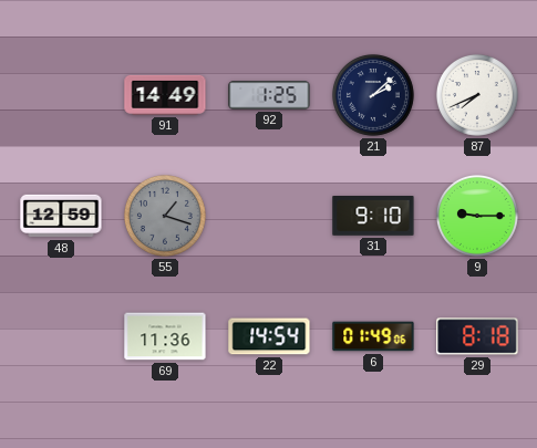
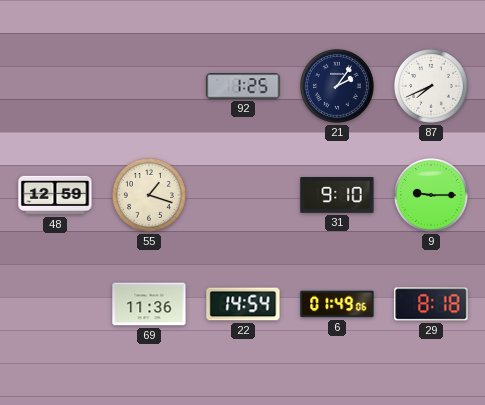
91: 14:49 -> none (165, 95)
21: 2:08 -> 2:06 (337, 86)
55 dial: grey -> cream (149, 195)
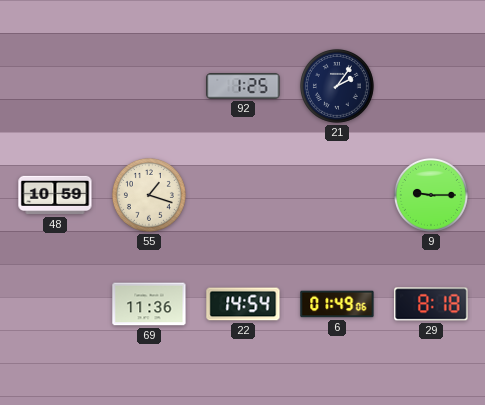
87: 7:41 -> none (431, 86)
48: 12:59 -> 10:59 (55, 195)
31: 9:10 -> none (337, 196)
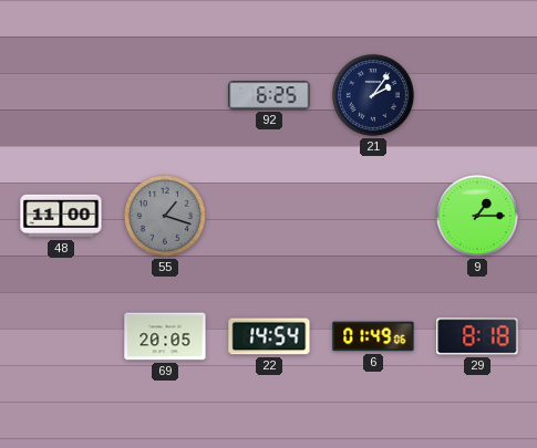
92: 1:25 -> 6:25 (269, 95)
48: 10:59 -> 11:00 (61, 216)
55 dial: cream -> grey (165, 216)
9: 9:15 -> 1:15 (477, 216)
69: 11:36 -> 20:05 (165, 336)
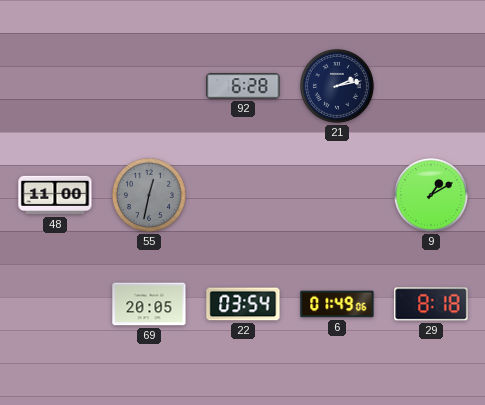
92: 6:25 -> 6:28 (243, 86)
21: 2:06 -> 2:13 (337, 86)
55: 1:18 -> 12:32 (149, 195)
9: 1:15 -> 1:10 (431, 195)
22: 14:54 -> 03:54 (243, 304)
